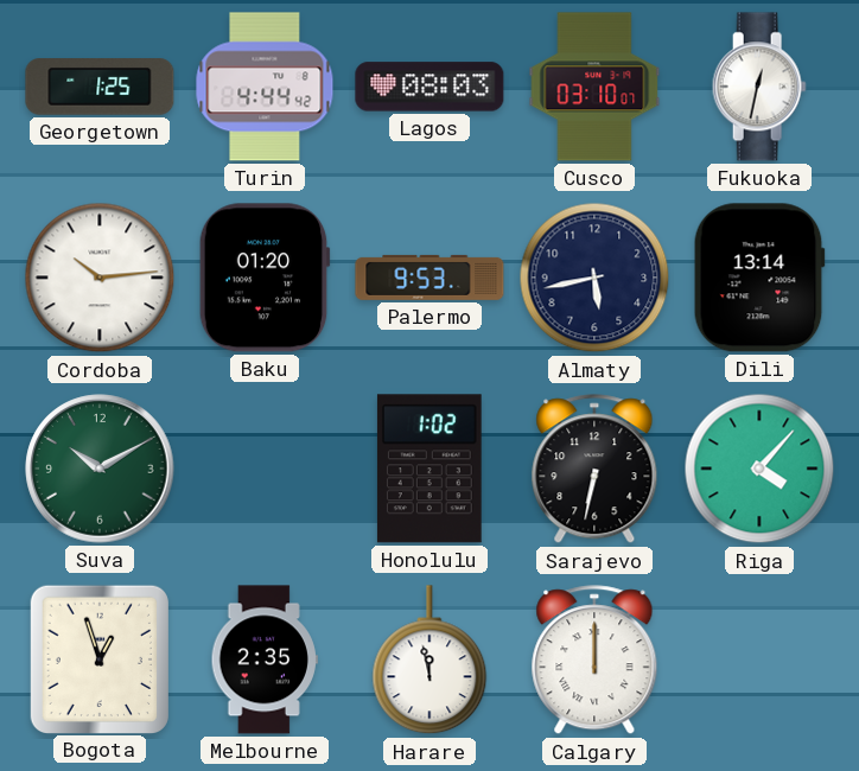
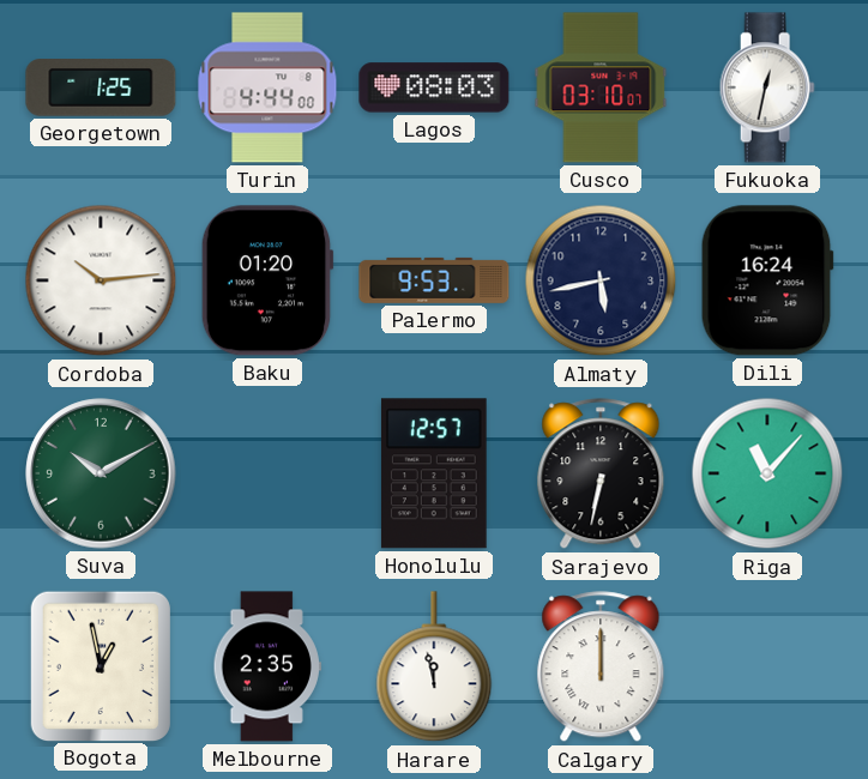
Turin: 4:44:42 -> 4:44:00 (267, 87)
Dili: 13:14 -> 16:24 (767, 280)
Honolulu: 1:02 -> 12:57 (434, 473)
Riga: 4:07 -> 11:07 (767, 473)
Bogota: 12:57 -> 12:58 (101, 665)
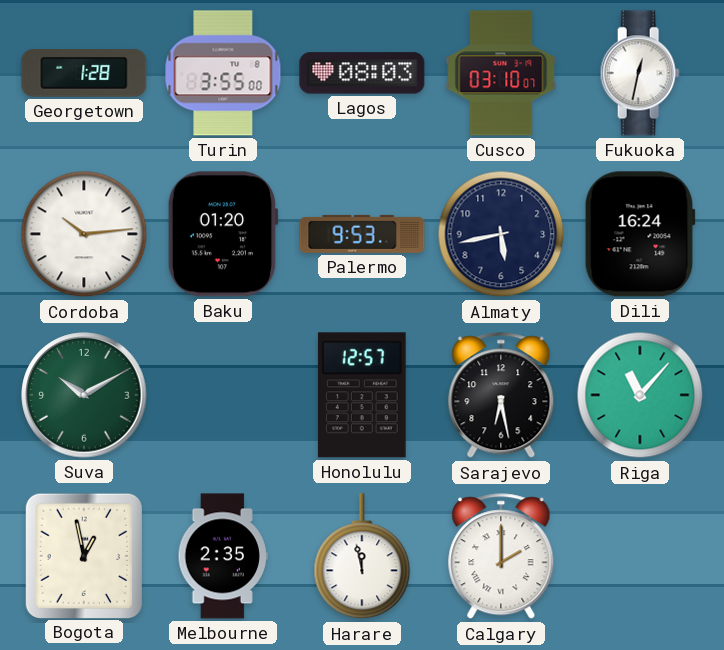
Georgetown: 1:25 -> 1:28 (84, 73)
Turin: 4:44 -> 3:55 (223, 73)
Sarajevo: 6:32 -> 6:28 (501, 396)
Calgary: 12:00 -> 2:00 (501, 557)
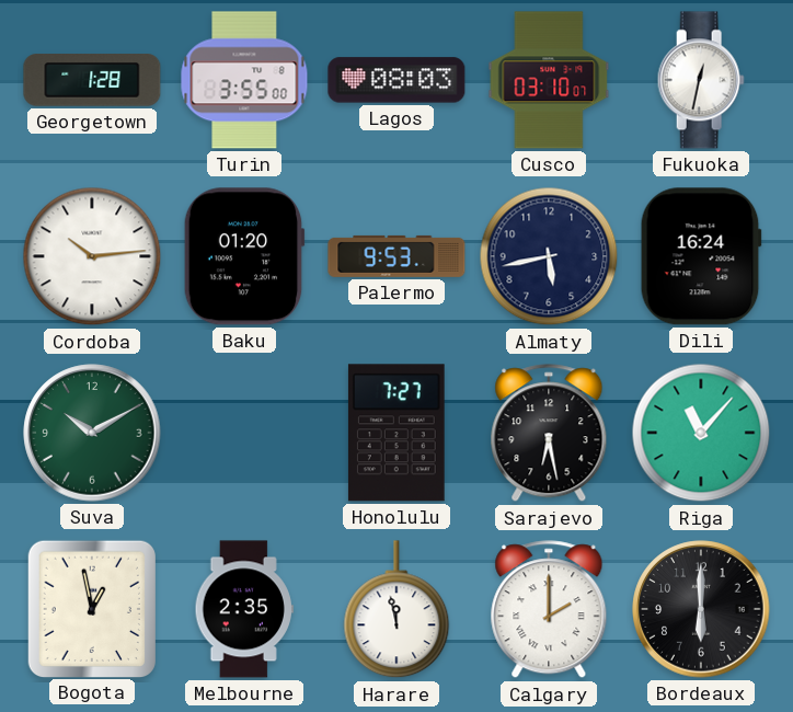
Honolulu: 12:57 -> 7:27 (396, 433)
Bordeaux: none -> 6:00 (701, 609)
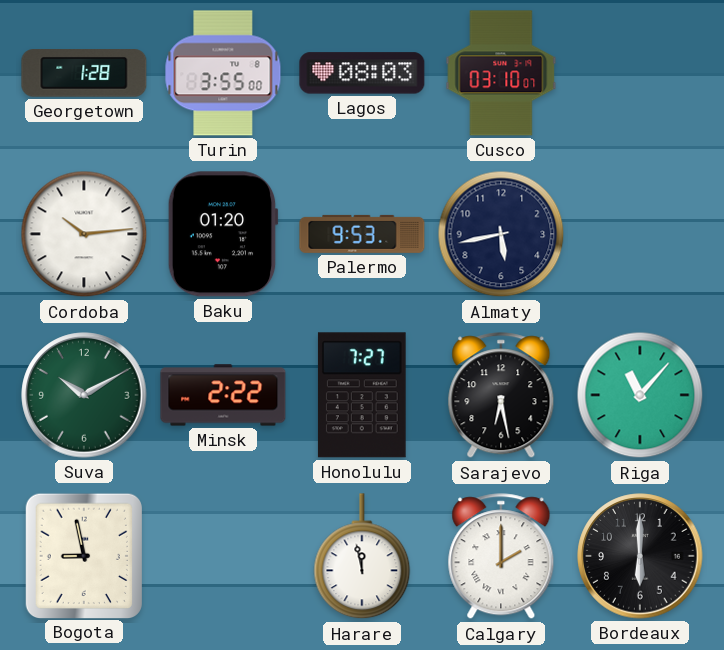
Fukuoka: 12:32 -> none (701, 80)
Dili: 16:24 -> none (701, 256)
Minsk: none -> 2:22 (223, 395)
Bogota: 12:58 -> 8:58 (84, 555)
Melbourne: 2:35 -> none (243, 609)
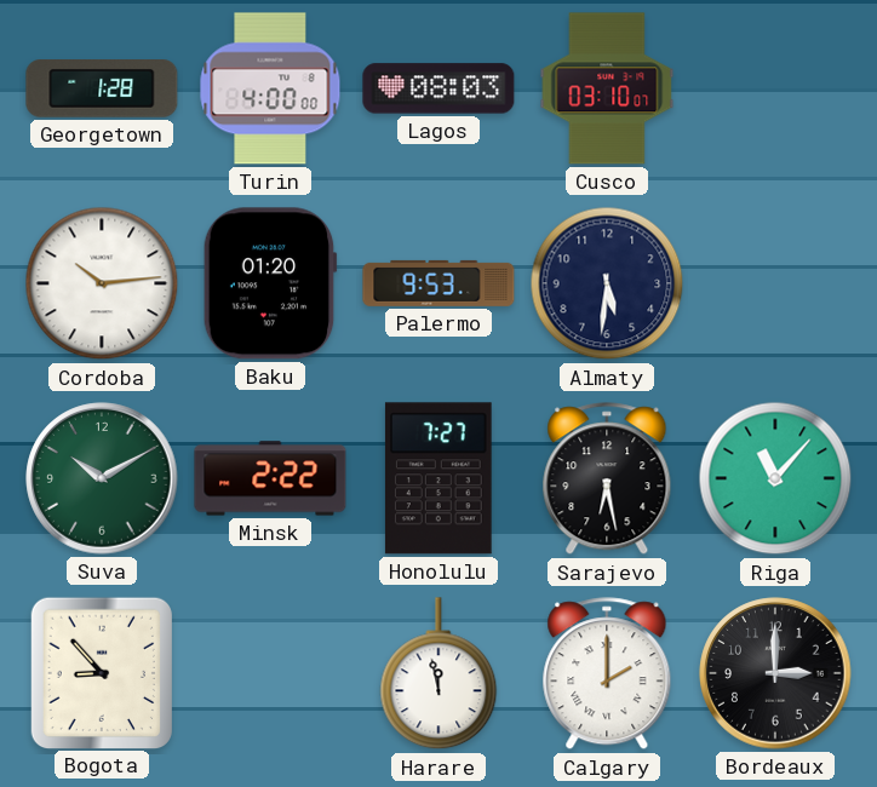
Turin: 3:55 -> 4:00 (270, 88)
Almaty: 5:43 -> 5:31 (607, 283)
Bogota: 8:58 -> 8:53 (102, 672)
Bordeaux: 6:00 -> 3:00 (775, 673)
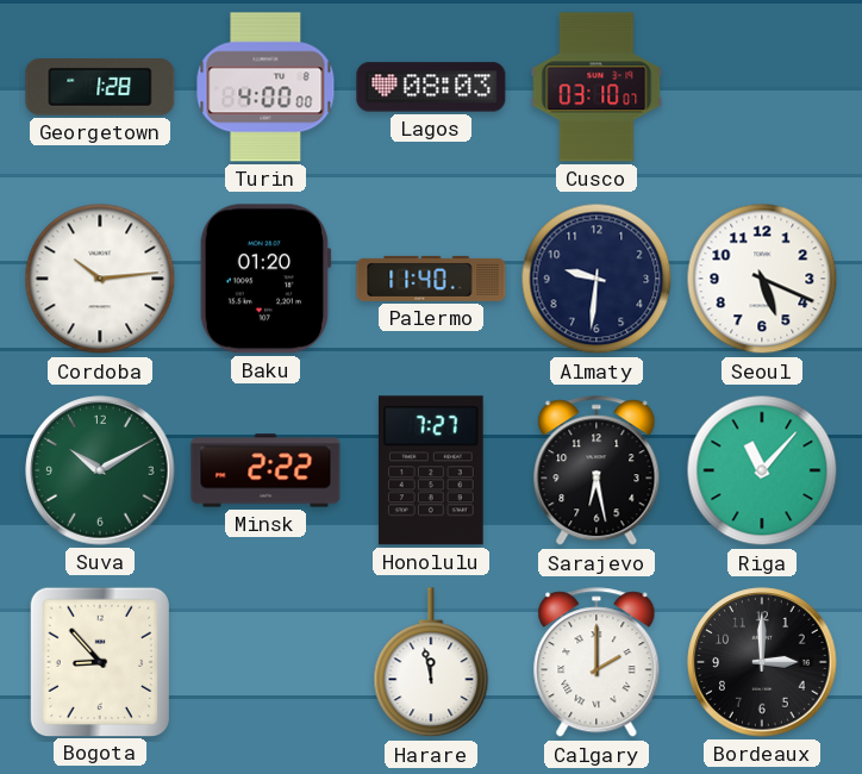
Palermo: 9:53 -> 11:40 (431, 279)
Almaty: 5:31 -> 9:31 (596, 279)
Seoul: none -> 5:19 (762, 279)
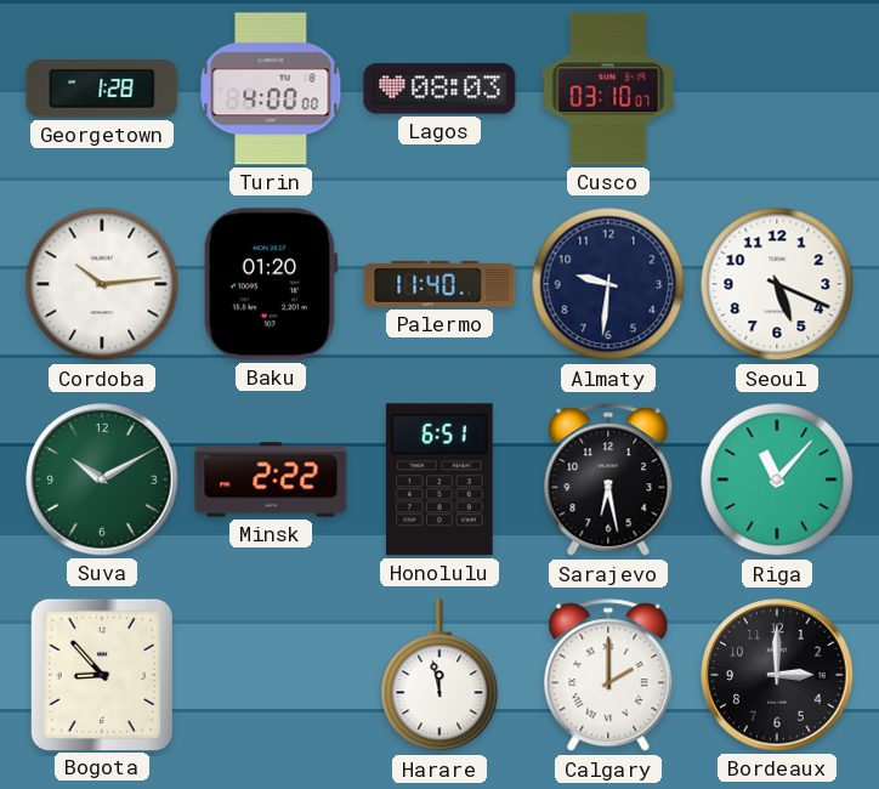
Honolulu: 7:27 -> 6:51 (439, 479)
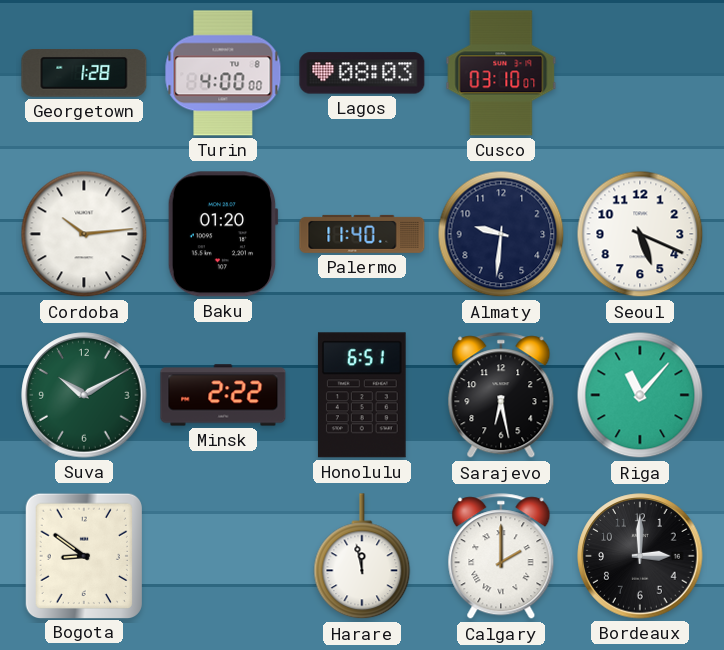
Bogota: 8:53 -> 8:51 (84, 555)
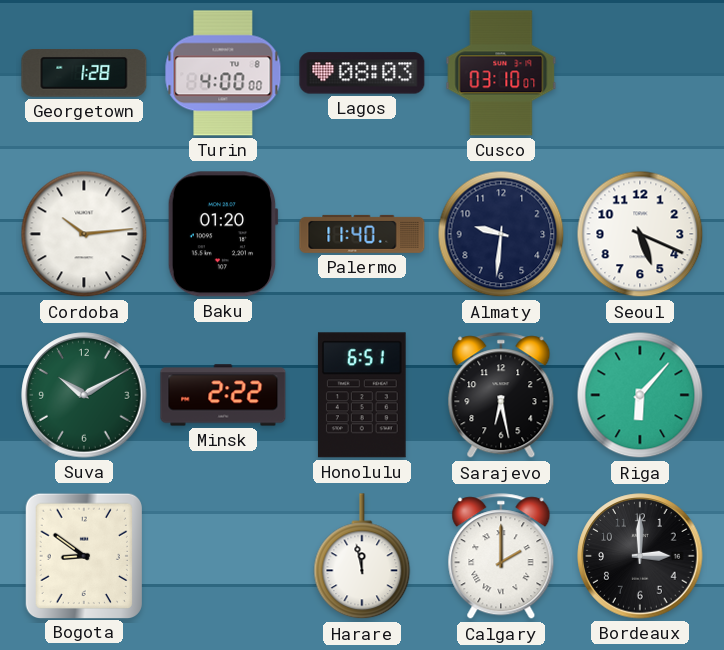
Riga: 11:07 -> 6:07 (640, 395)
